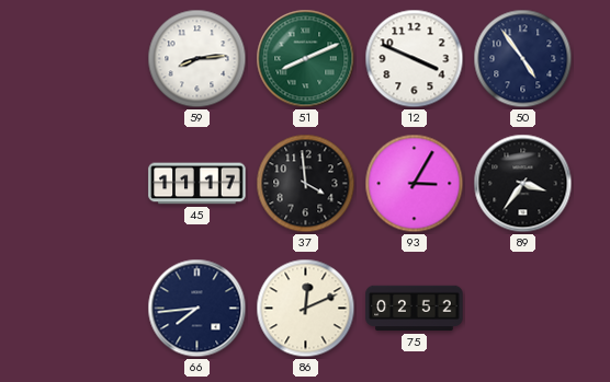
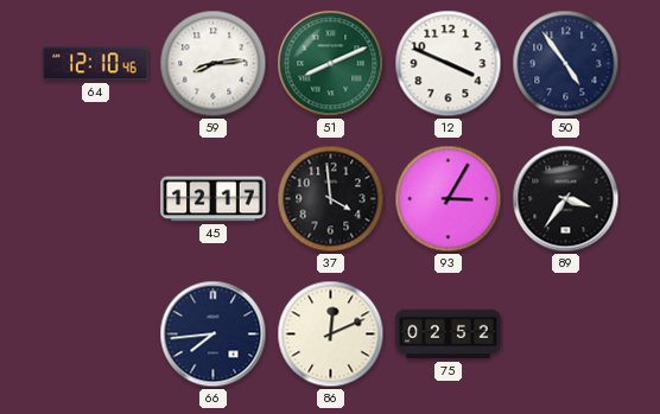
64: none -> 12:10 (96, 64)
45: 11:17 -> 12:17 (214, 199)
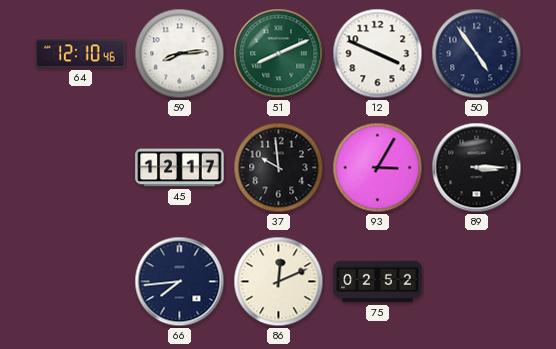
37: 3:59 -> 9:59 (279, 168)
89: 3:36 -> 3:15 (477, 168)
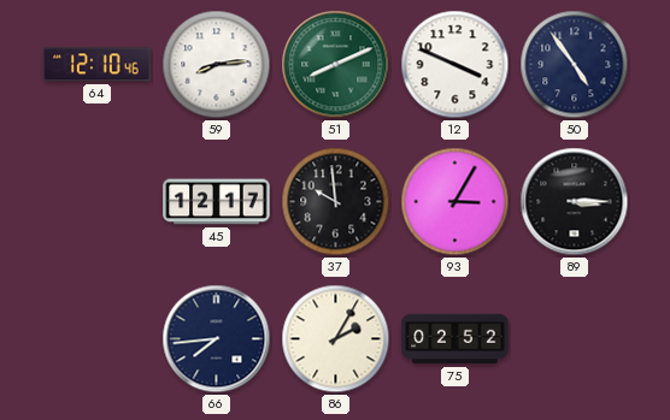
86: 12:11 -> 2:05 (336, 339)
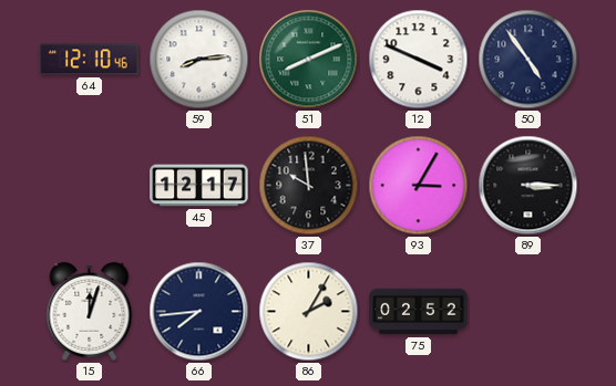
15: none -> 12:03 (90, 311)
